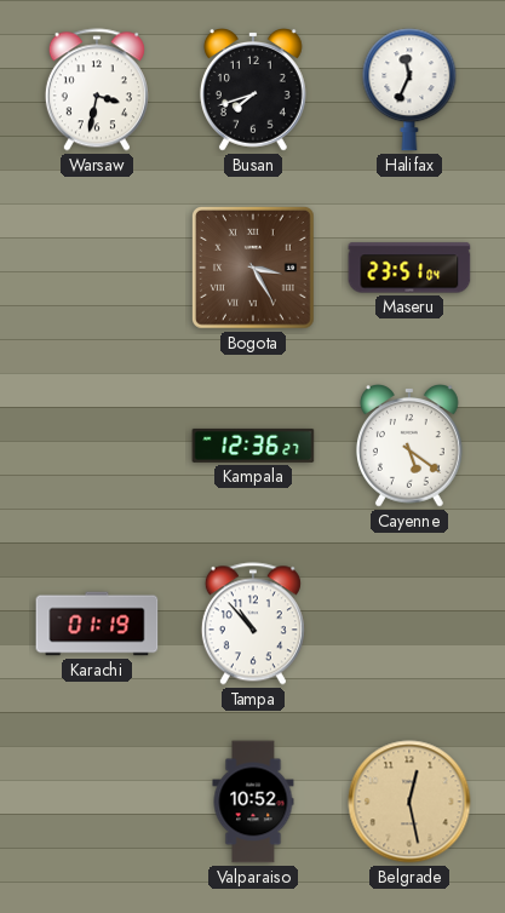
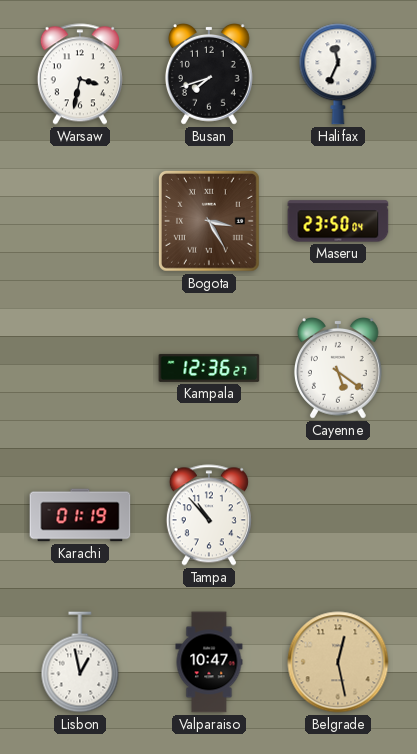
Maseru: 23:51 -> 23:50 (338, 221)
Lisbon: none -> 12:58 (80, 662)
Valparaiso: 10:52 -> 10:47 (209, 662)
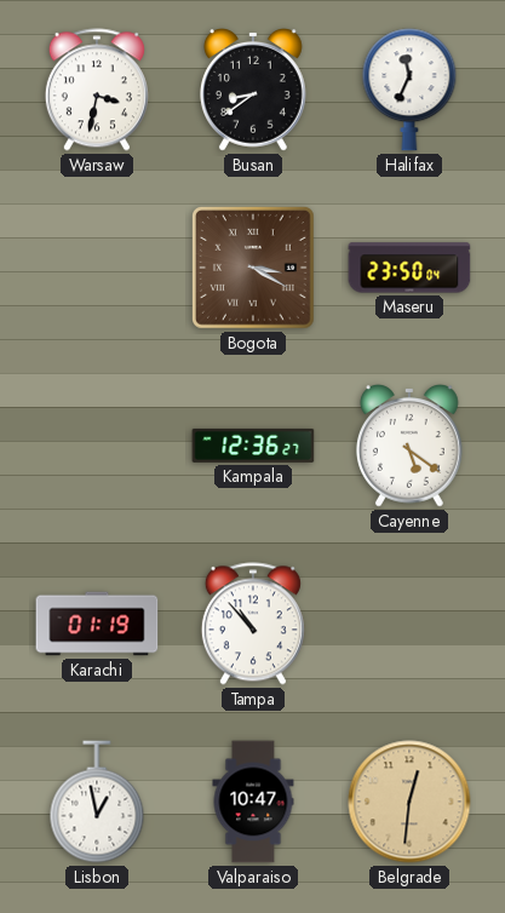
Busan: 7:42 -> 8:39 (253, 91)
Bogota: 3:25 -> 3:20 (254, 269)
Belgrade: 12:28 -> 12:31 (409, 802)
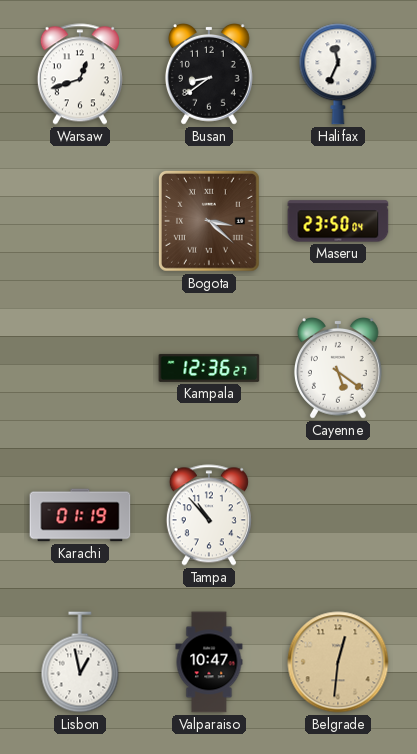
Warsaw: 3:32 -> 12:42 (80, 74)
Bogota: 3:20 -> 3:22 (210, 222)
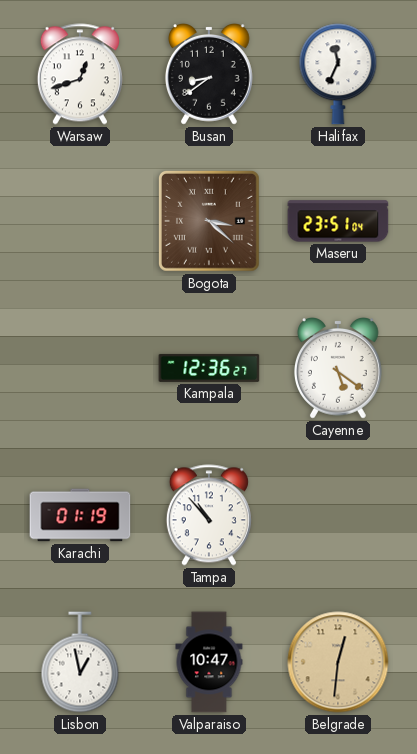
Maseru: 23:50 -> 23:51 (338, 221)
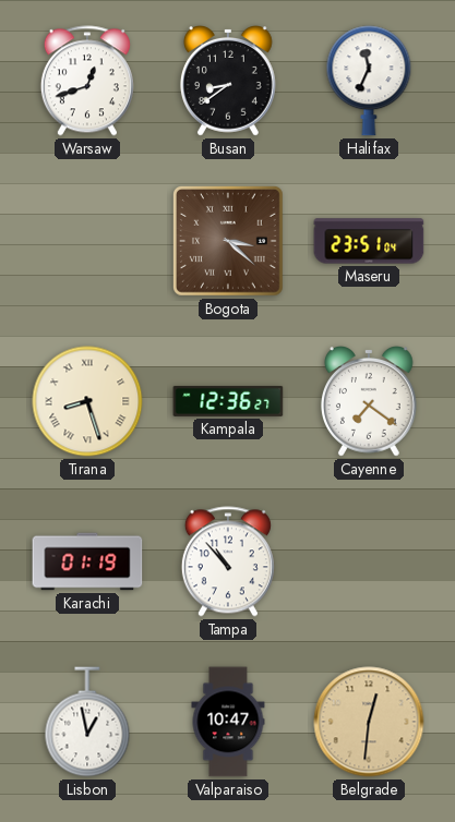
Tirana: none -> 8:27 (87, 401)
Cayenne: 5:21 -> 7:21 (369, 402)
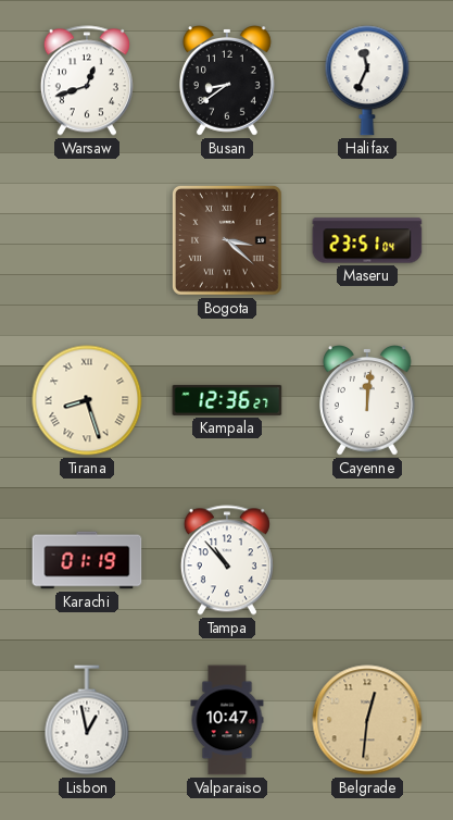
Cayenne: 7:21 -> 12:01 (367, 401)
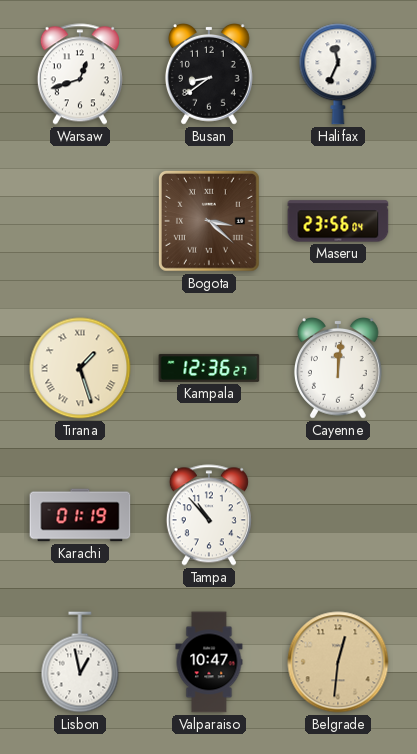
Maseru: 23:51 -> 23:56 (338, 221)
Tirana: 8:27 -> 1:27 (80, 368)
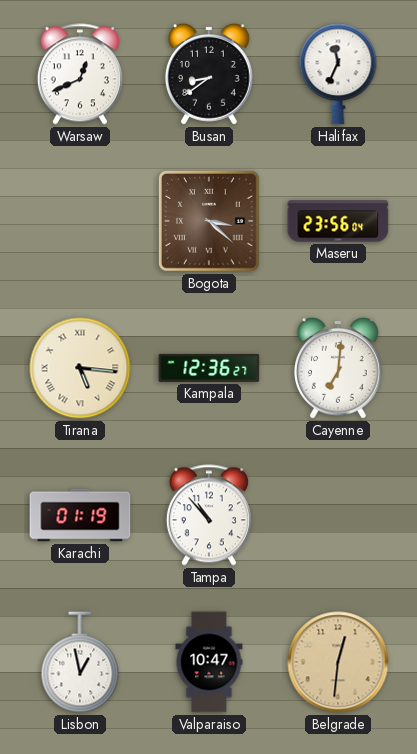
Warsaw: 12:42 -> 12:41 (80, 74)
Tirana: 1:27 -> 5:16 (80, 368)
Cayenne: 12:01 -> 7:01 (338, 369)
